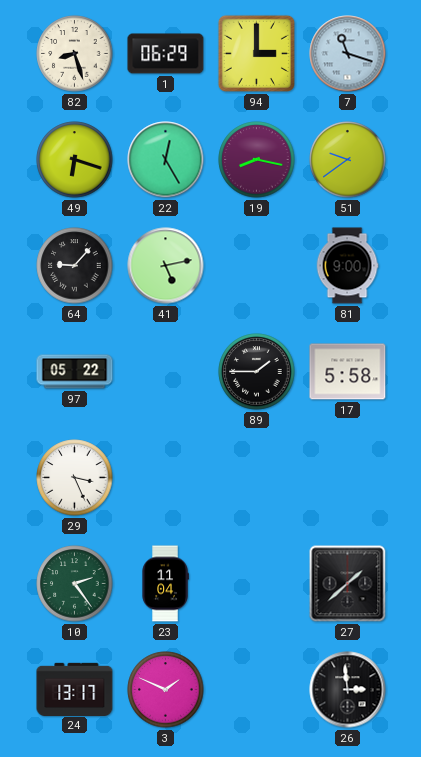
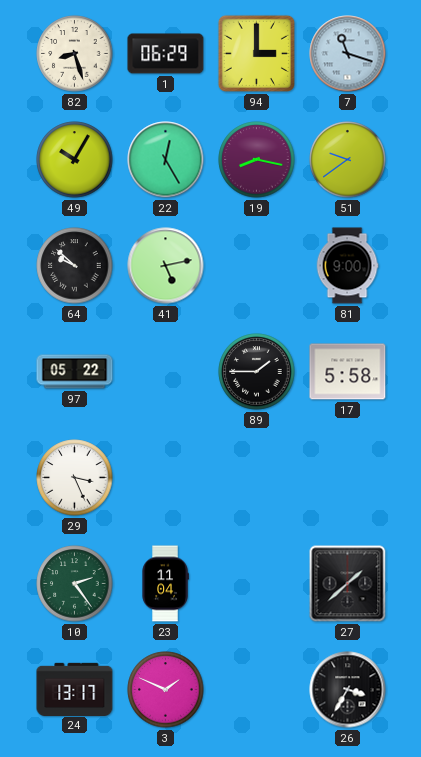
49: 6:18 -> 10:05 (75, 160)
64: 9:07 -> 9:52 (75, 266)
26: 2:59 -> 3:35 (348, 690)
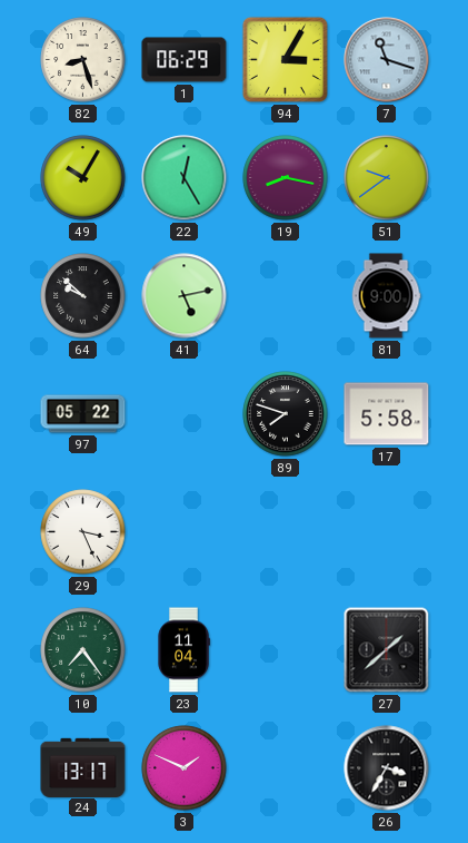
94: 3:00 -> 3:05 (285, 59)
89: 1:45 -> 7:48 (286, 414)
10: 2:24 -> 7:24 (83, 650)
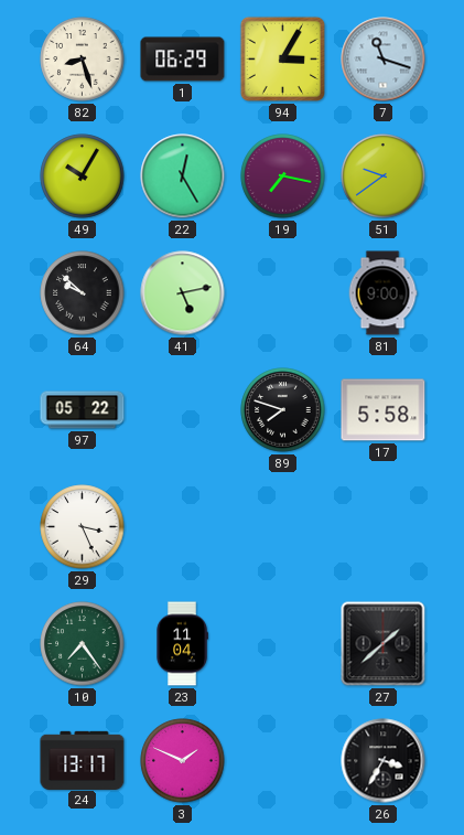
19: 8:17 -> 7:17 (283, 176)
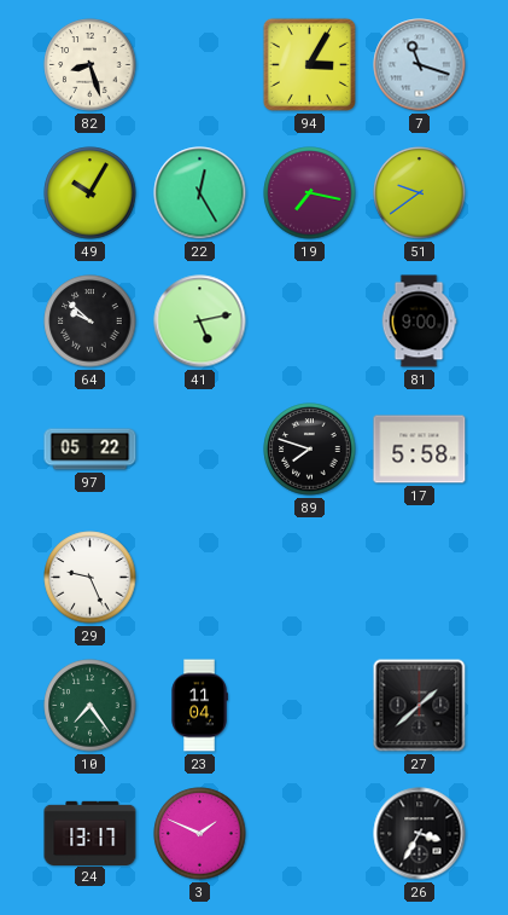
1: 06:29 -> none (183, 60)
29: 3:26 -> 9:26 (90, 578)
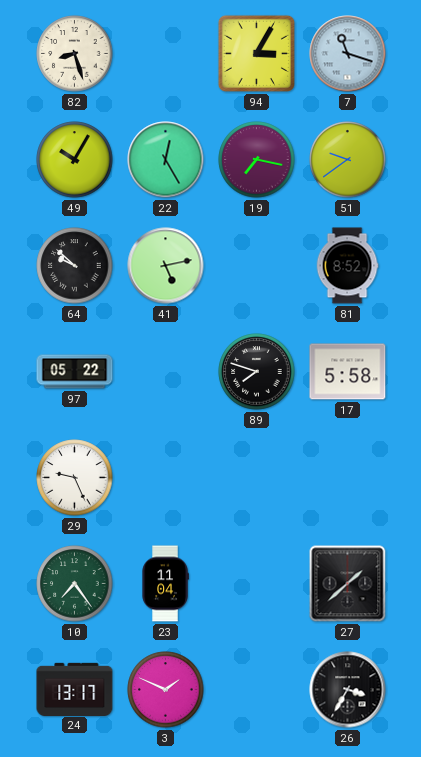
81: 9:00 -> 8:52 (347, 266)
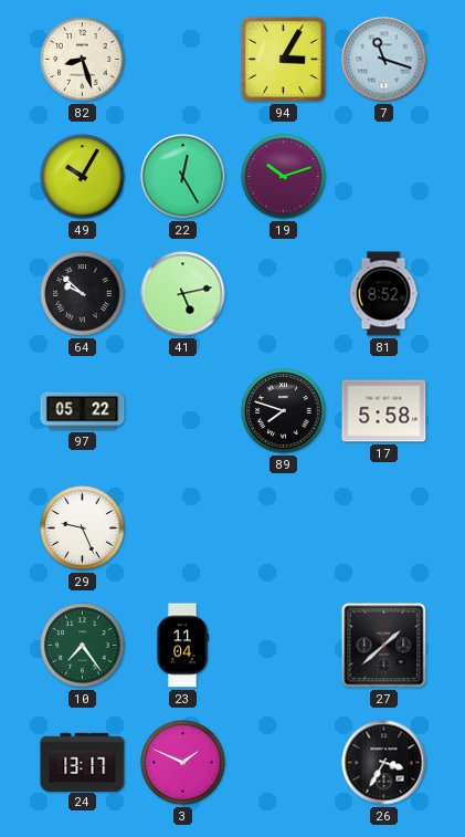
19: 7:17 -> 10:12 (284, 177)
51: 9:39 -> none (348, 160)
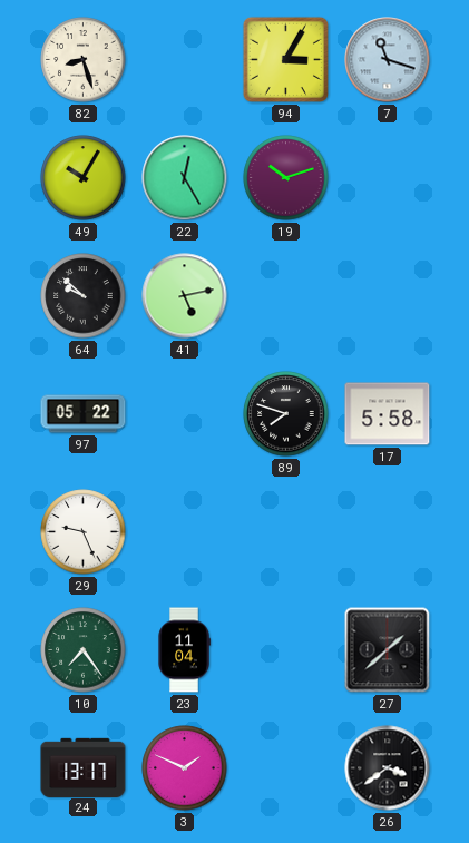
81: 8:52 -> none (383, 294)
26: 3:35 -> 3:39 (388, 768)
